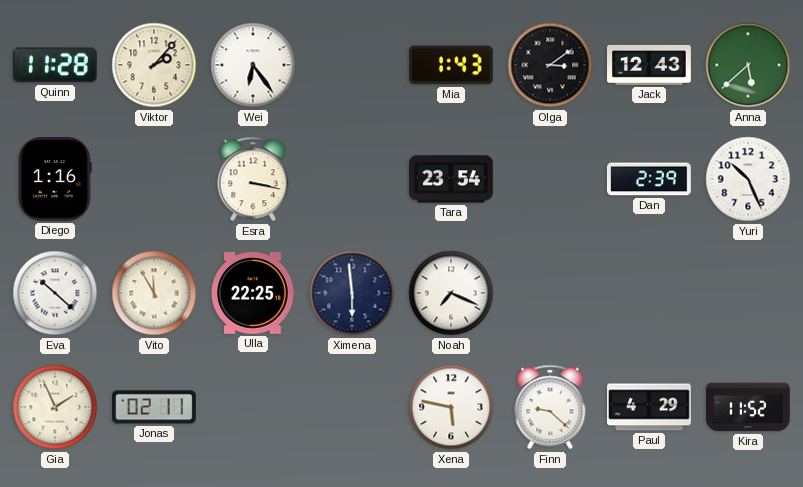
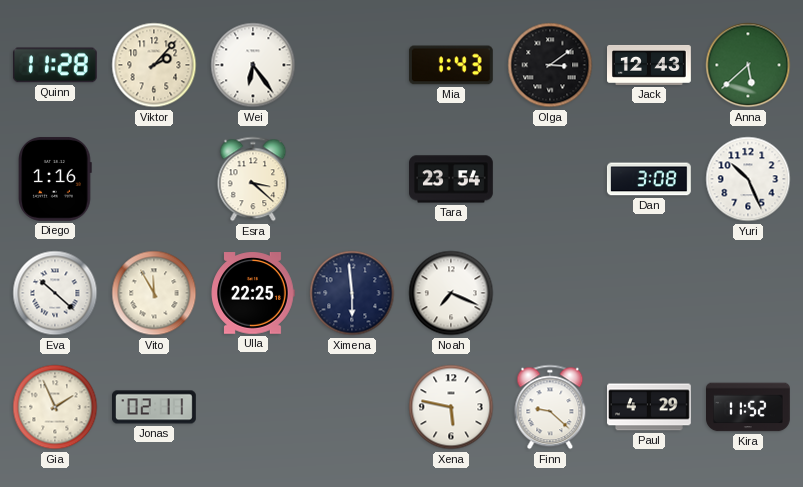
Esra: 3:17 -> 3:22 (253, 179)
Dan: 2:39 -> 3:08 (649, 179)
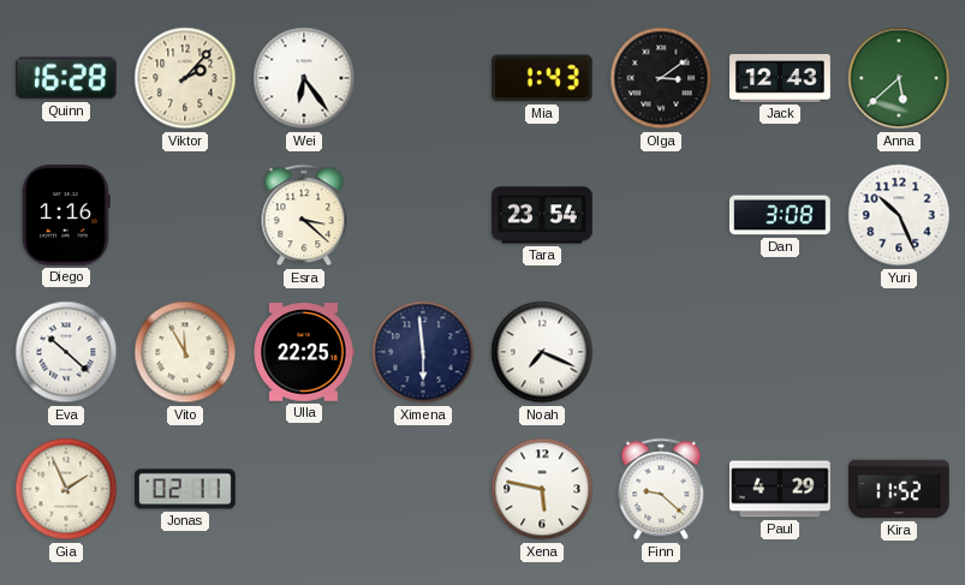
Quinn: 11:28 -> 16:28 (66, 78)
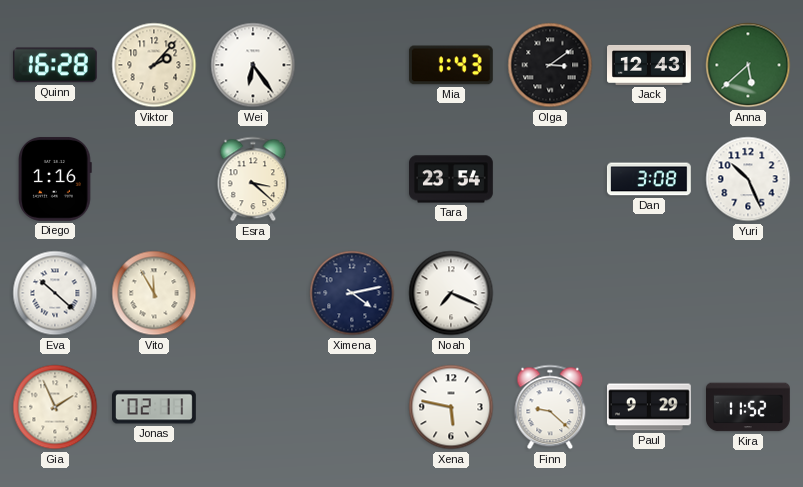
Ulla: 22:25 -> none (304, 352)
Ximena: 5:59 -> 4:13 (352, 293)
Paul: 4:29 -> 9:29 (650, 407)
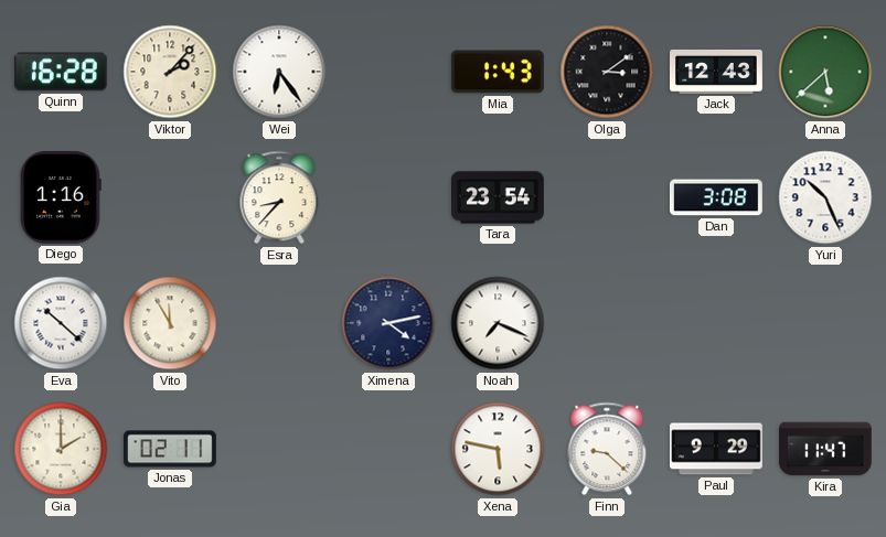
Esra: 3:22 -> 8:37 (279, 197)
Gia: 1:56 -> 2:00 (61, 449)
Kira: 11:52 -> 11:47 (826, 449)
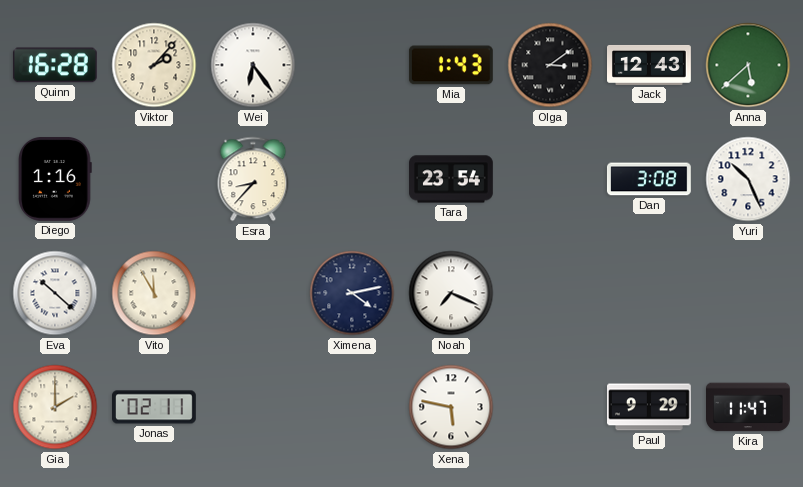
Finn: 9:22 -> none (607, 449)
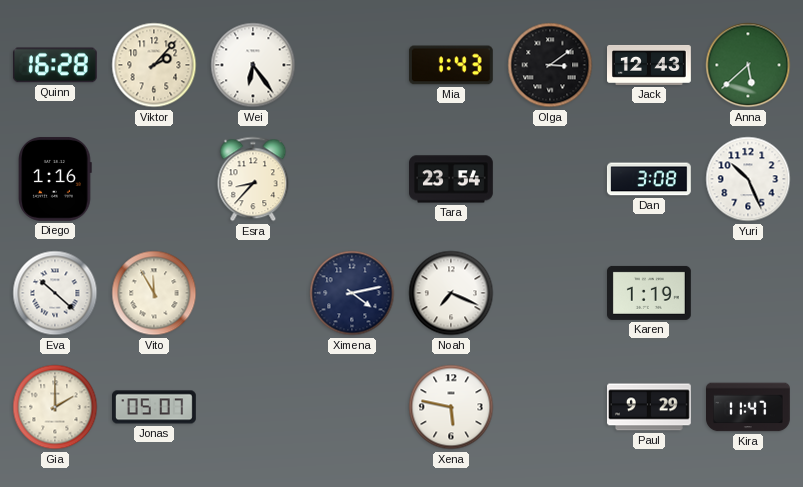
Karen: none -> 1:19 (650, 293)
Jonas: 02:11 -> 05:07 (155, 407)
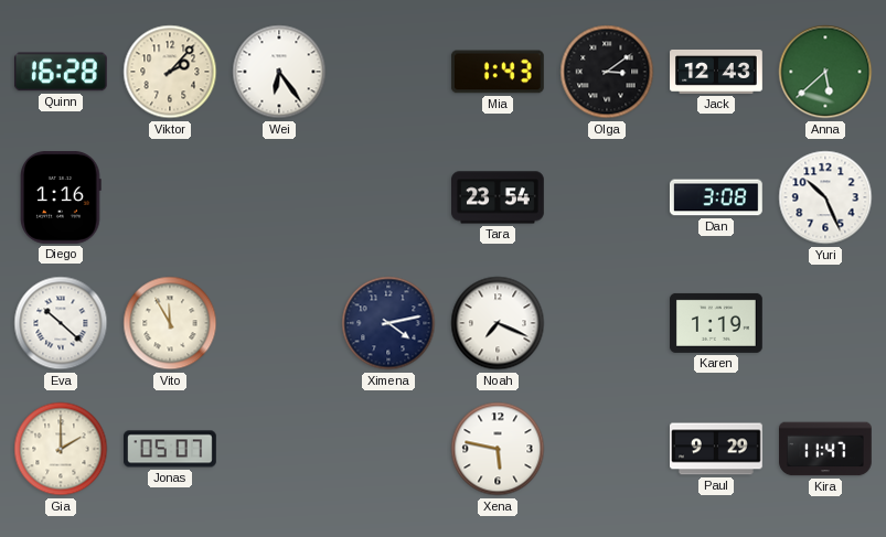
Esra: 8:37 -> none (253, 179)
